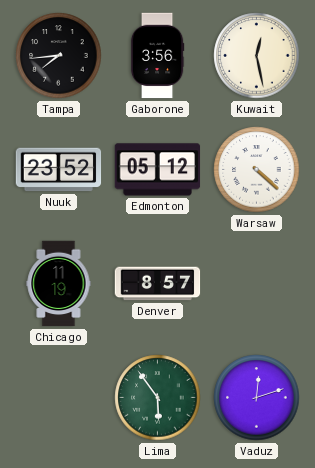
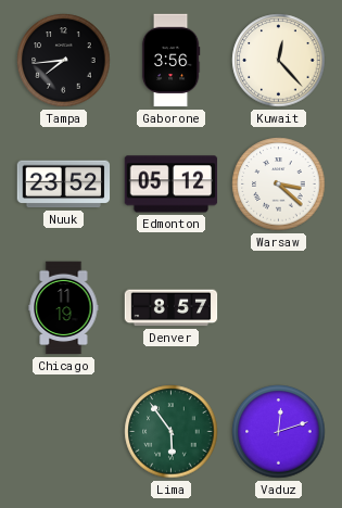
Kuwait: 12:28 -> 12:23 (279, 61)
Warsaw: 4:22 -> 3:22 (279, 185)
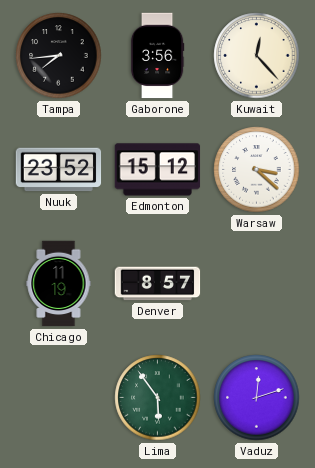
Edmonton: 05:12 -> 15:12 (158, 170)
